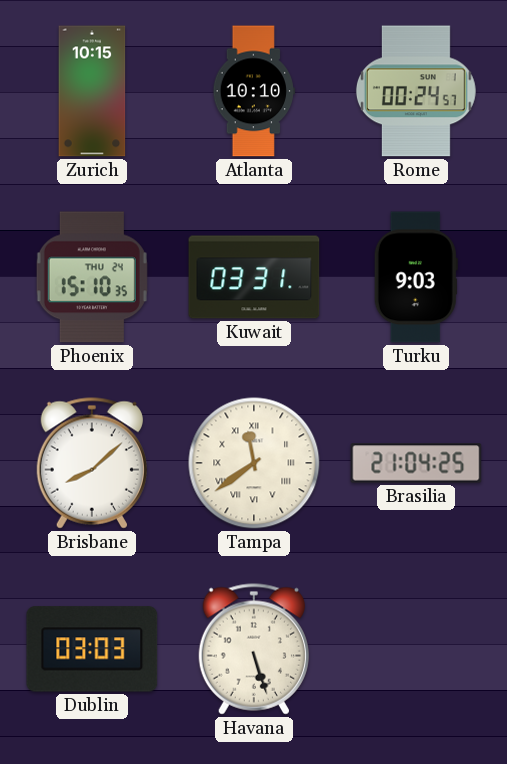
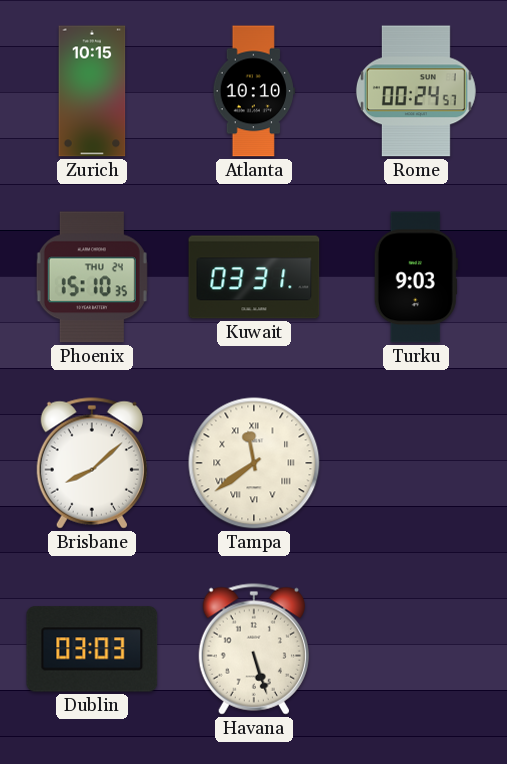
Brasilia: 21:04 -> none (416, 463)
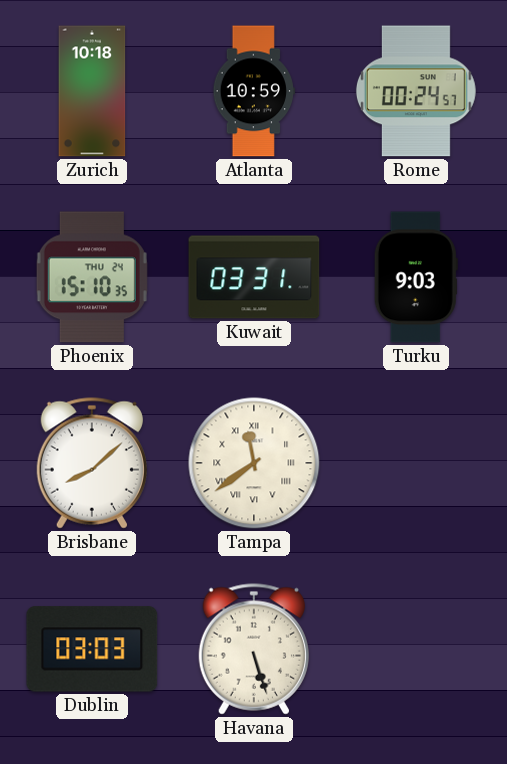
Zurich: 10:15 -> 10:18 (92, 91)
Atlanta: 10:10 -> 10:59 (253, 91)
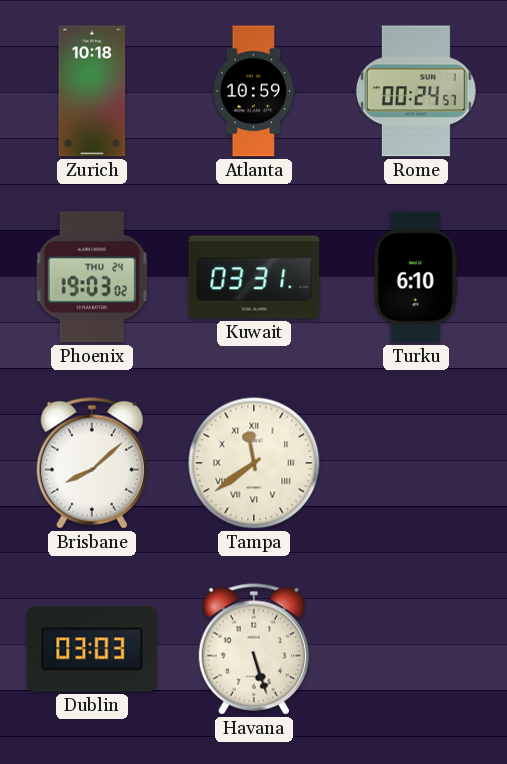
Phoenix: 15:10 -> 19:03 (92, 277)
Turku: 9:03 -> 6:10 (416, 277)
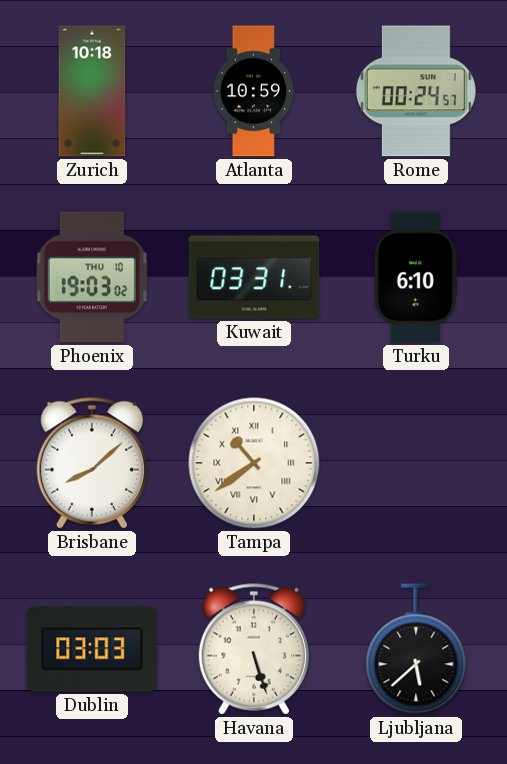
Phoenix date: THU 24 -> THU 10 (92, 277)
Tampa: 11:39 -> 10:39 (254, 463)
Ljubljana: none -> 5:38 (416, 649)
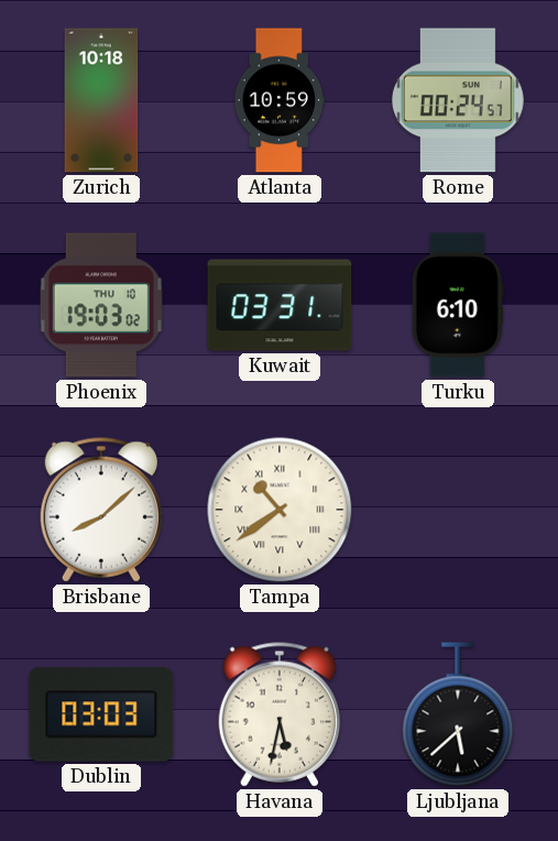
Havana: 5:27 -> 5:32 (280, 714)
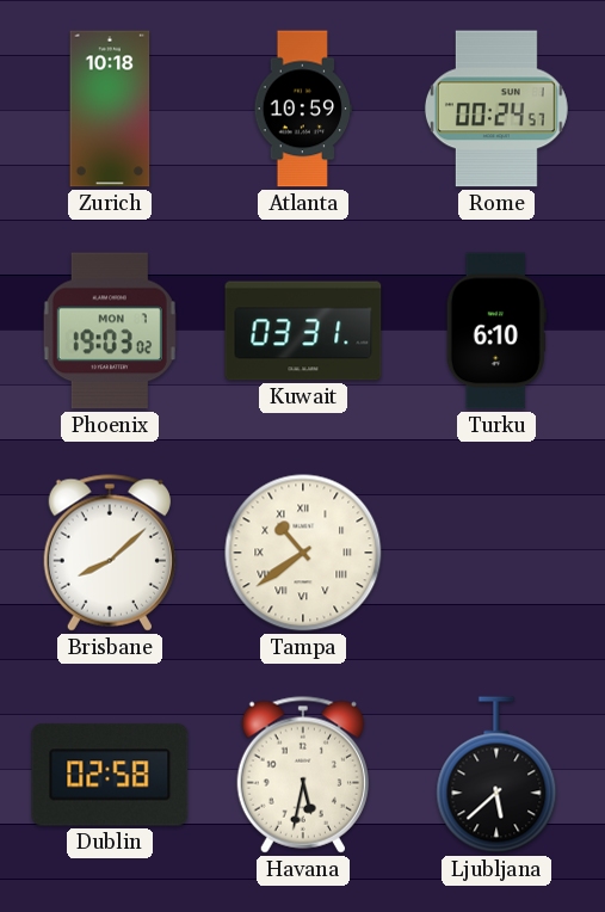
Phoenix date: THU 10 -> MON 7 (110, 331)
Dublin: 03:03 -> 02:58 (110, 775)
